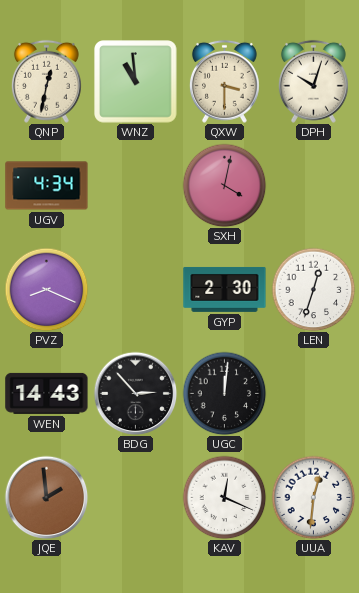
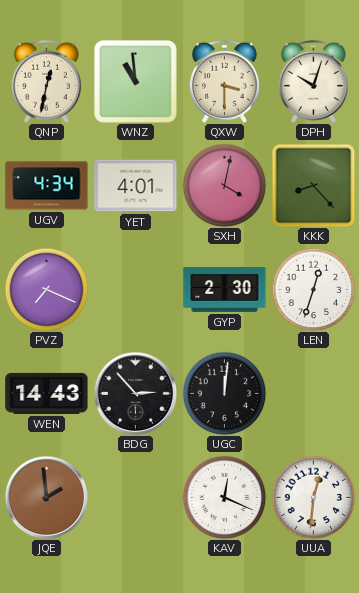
YET: none -> 4:01 (136, 186)
KKK: none -> 8:23 (313, 185)
PVZ: 8:19 -> 7:19 (46, 289)
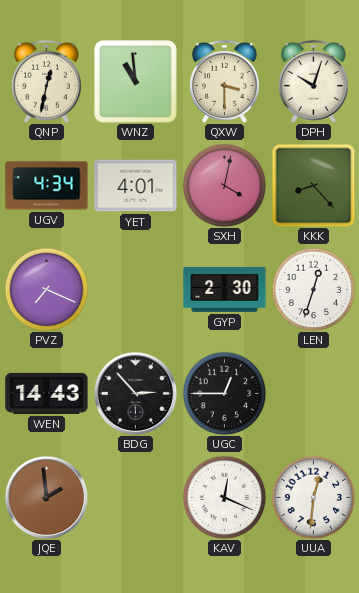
UGC: 12:01 -> 12:45 (224, 393)
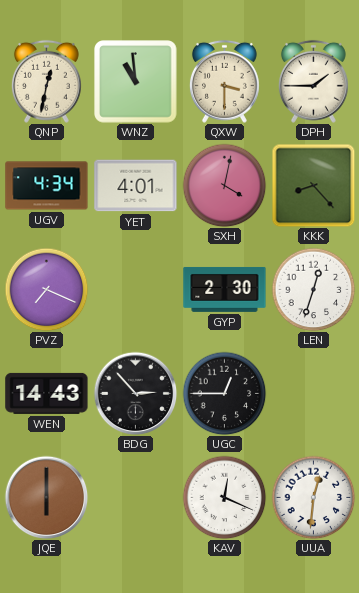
DPH: 10:03 -> 1:45 (313, 81)
JQE: 1:59 -> 6:00 (46, 497)
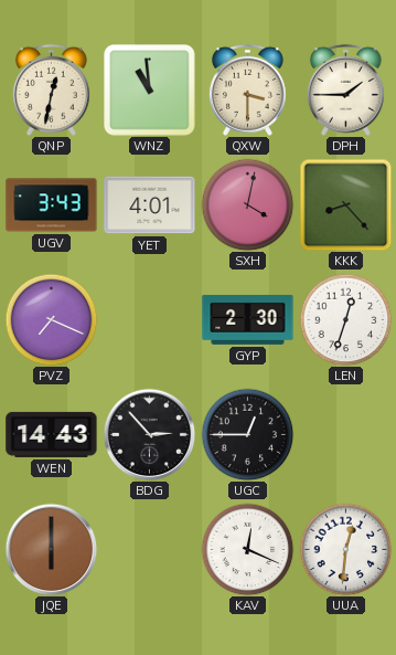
UGV: 4:34 -> 3:43 (52, 205)
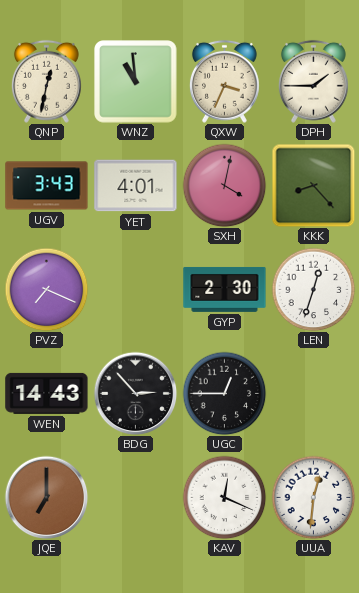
QXW: 3:30 -> 3:34 (224, 81)
JQE: 6:00 -> 7:00 (46, 497)
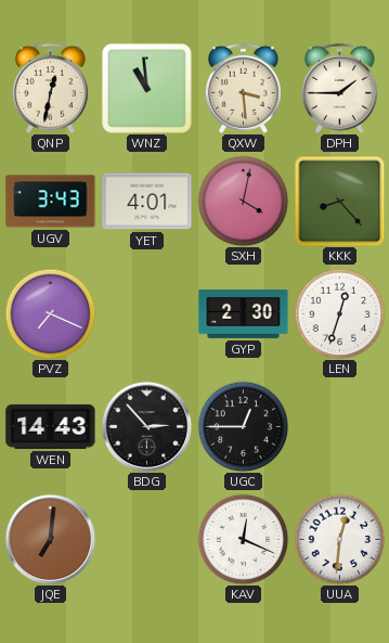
QXW: 3:34 -> 3:29 (243, 88)
JQE: 7:00 -> 7:01 (50, 539)
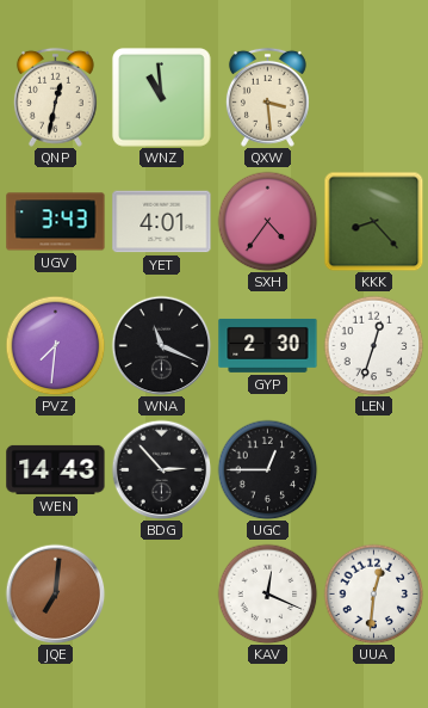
DPH: 1:45 -> none (339, 88)
SXH: 4:02 -> 4:36 (267, 221)
PVZ: 7:19 -> 7:31 (55, 345)
WNA: none -> 11:19 (161, 345)
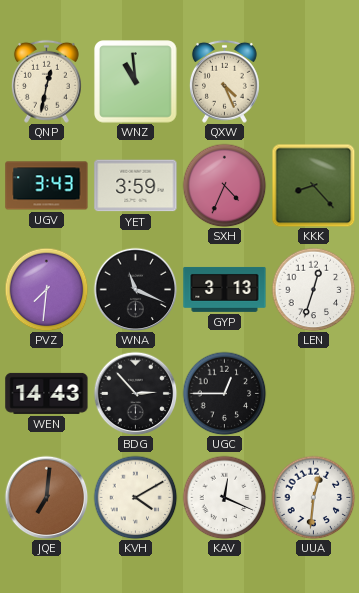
QXW: 3:29 -> 4:26 (224, 81)
YET: 4:01 -> 3:59 (136, 186)
SXH: 4:36 -> 4:34 (224, 185)
GYP: 2:30 -> 3:13 (225, 289)
KVH: none -> 4:10 (135, 497)
